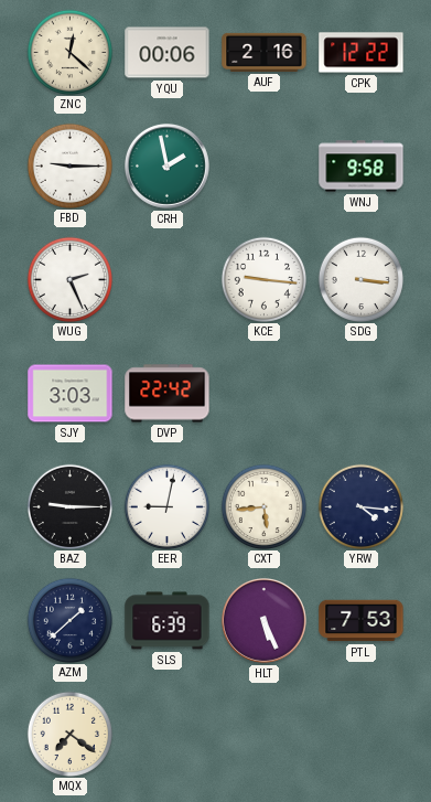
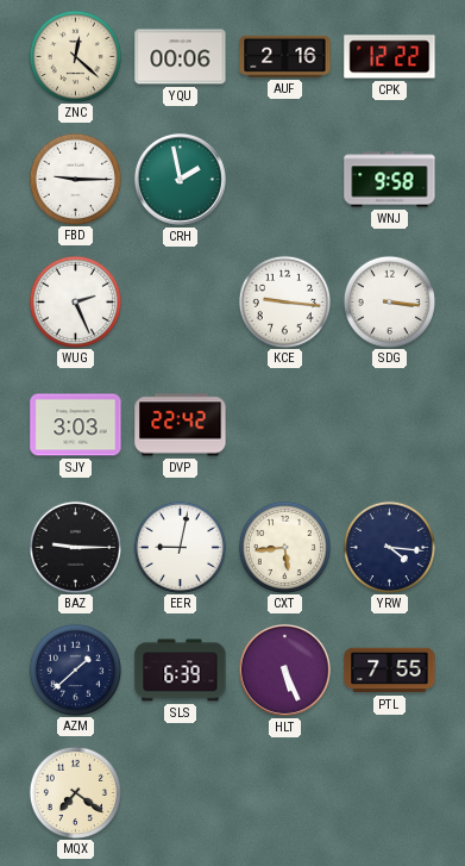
PTL: 7:53 -> 7:55 (390, 671)
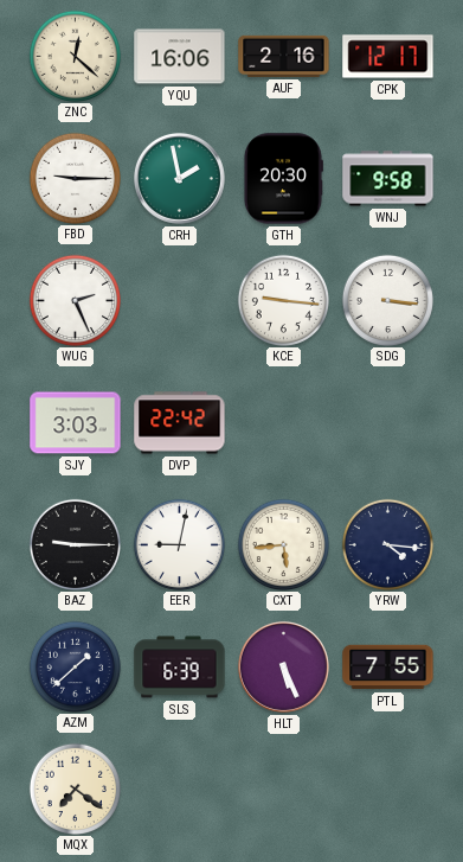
YQU: 00:06 -> 16:06 (180, 57)
CPK: 12:22 -> 12:17 (388, 57)
GTH: none -> 20:30 (283, 179)
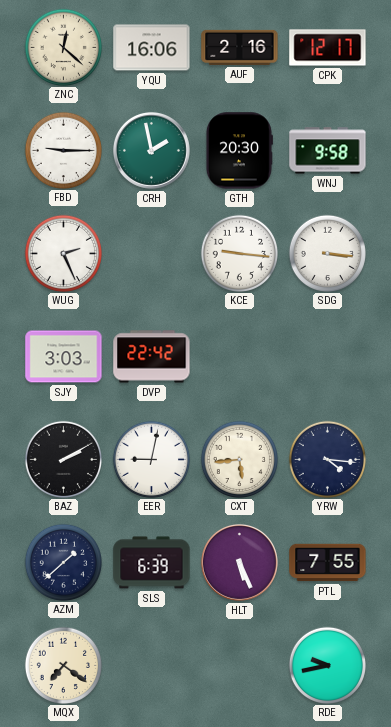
BAZ: 9:15 -> 2:10 (63, 459)
RDE: none -> 9:43 (327, 665)
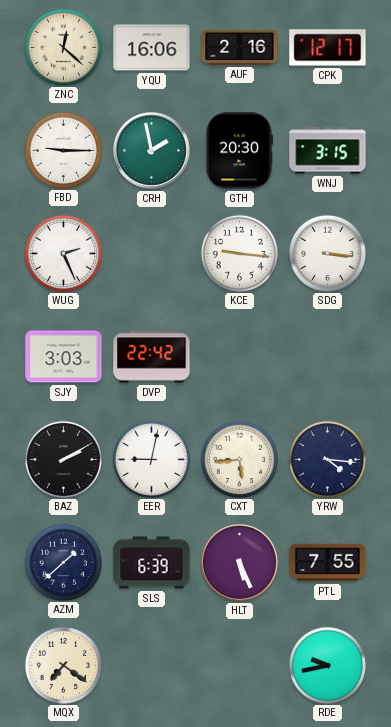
WNJ: 9:58 -> 3:15 (328, 151)
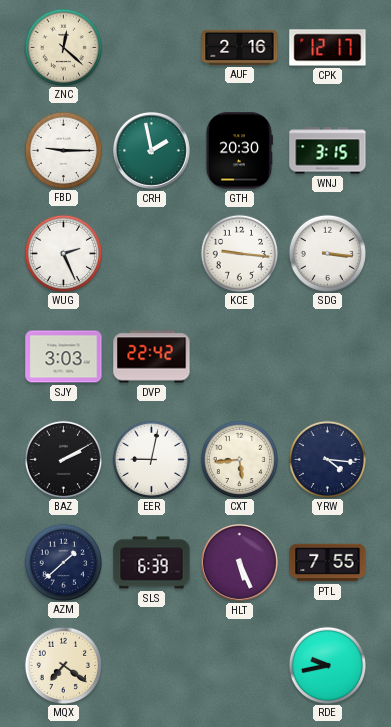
YQU: 16:06 -> none (152, 48)
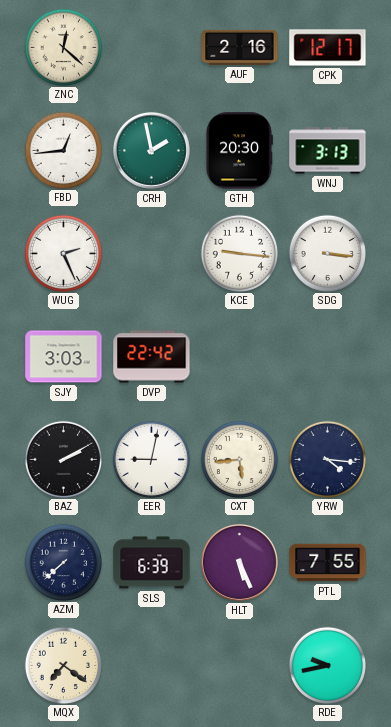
FBD: 9:15 -> 12:44 (63, 150)
WNJ: 3:15 -> 3:13 (328, 151)
AZM: 1:38 -> 7:38 (63, 562)
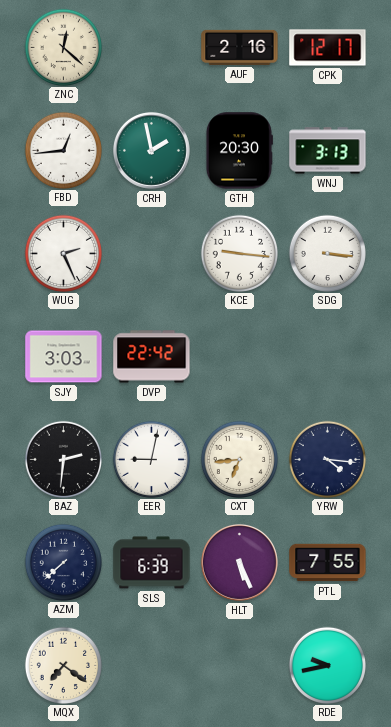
BAZ: 2:10 -> 2:31 (63, 459)
CXT: 5:44 -> 6:44 (239, 459)
